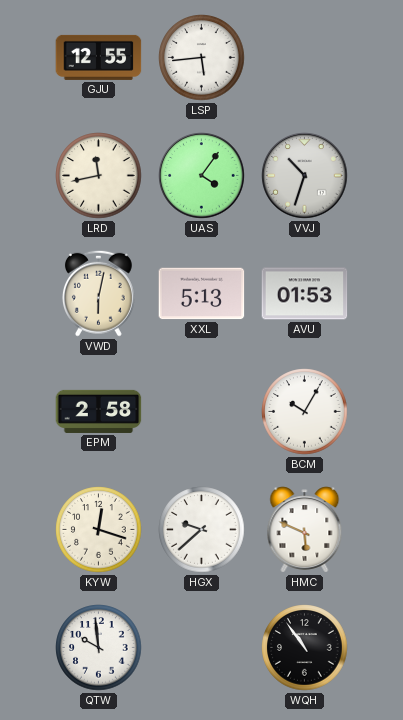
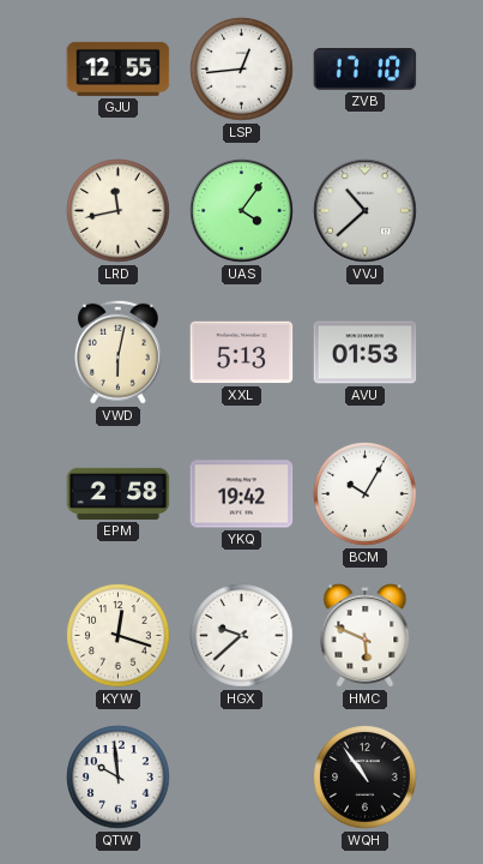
LSP: 5:44 -> 12:44 (242, 70)
ZVB: none -> 17:10 (366, 70)
VVJ: 10:33 -> 10:38 (366, 211)
YKQ: none -> 19:42 (242, 494)
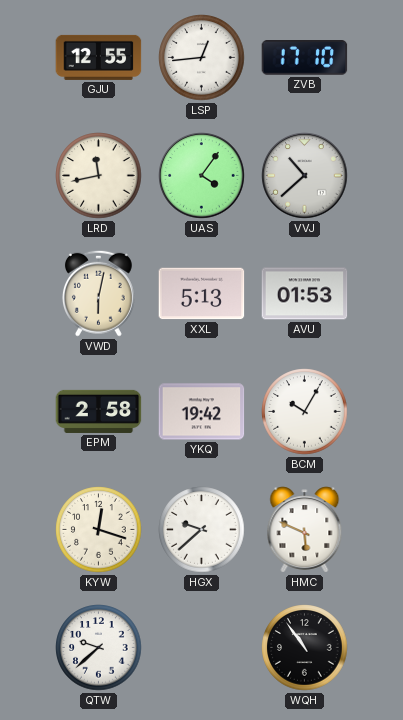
QTW: 9:59 -> 9:38 (99, 648)
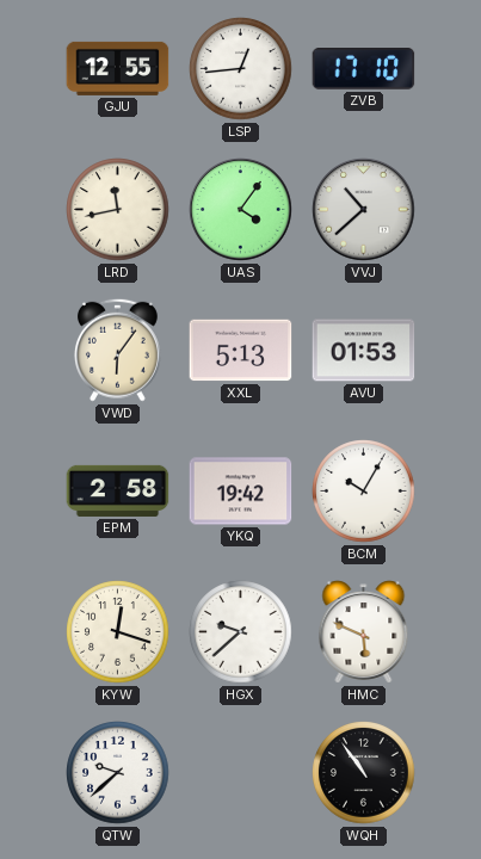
VWD: 6:02 -> 6:06 (117, 350)
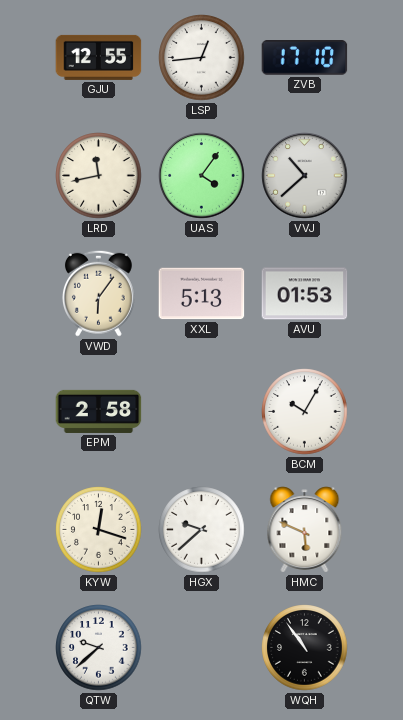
YKQ: 19:42 -> none (241, 492)
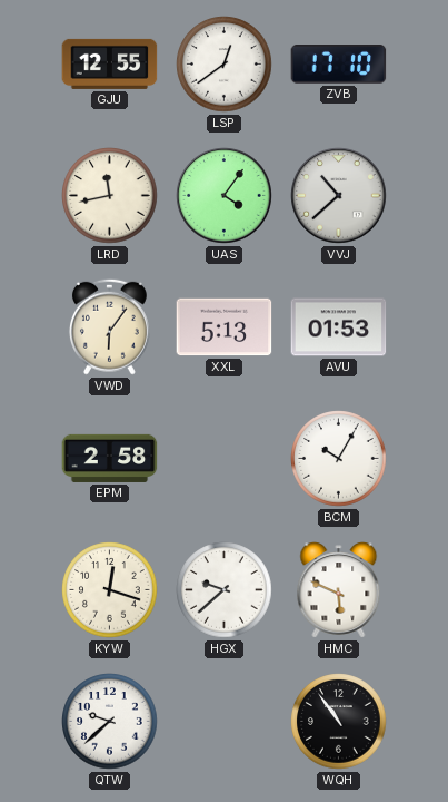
LSP: 12:44 -> 12:39 (225, 65)
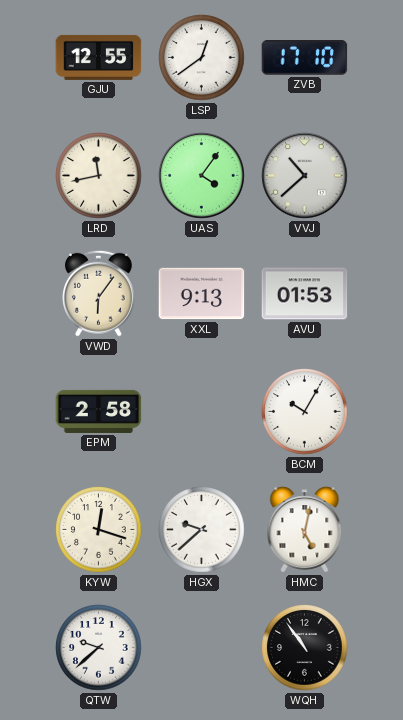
XXL: 5:13 -> 9:13 (202, 294)
HMC: 5:49 -> 5:02 (305, 530)
